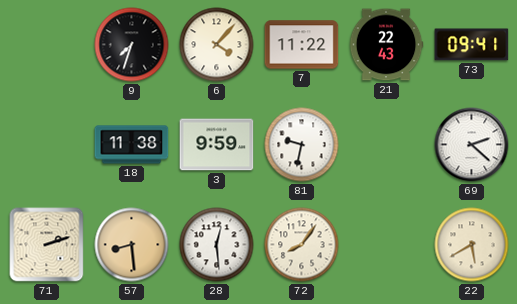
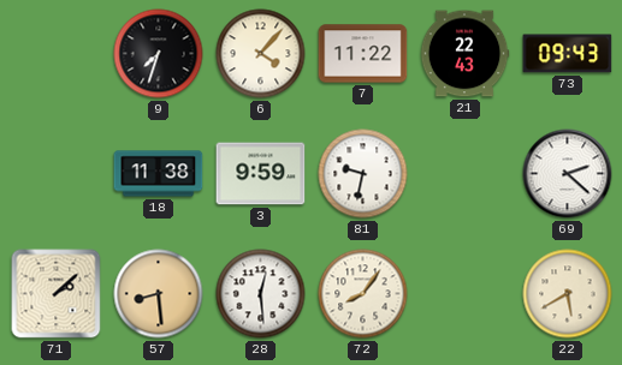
73: 09:41 -> 09:43 (568, 54)
71: 2:12 -> 2:08 (57, 294)
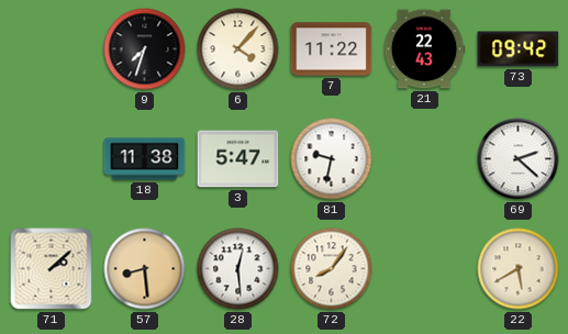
73: 09:43 -> 09:42 (519, 49)
3: 9:59 -> 5:47 (238, 159)
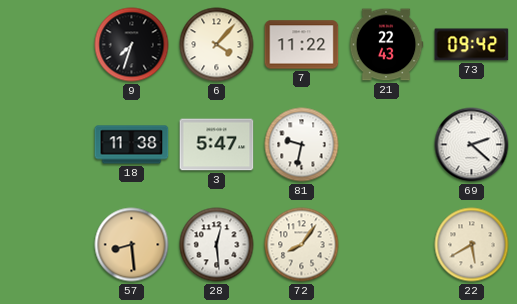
71: 2:08 -> none (52, 269)
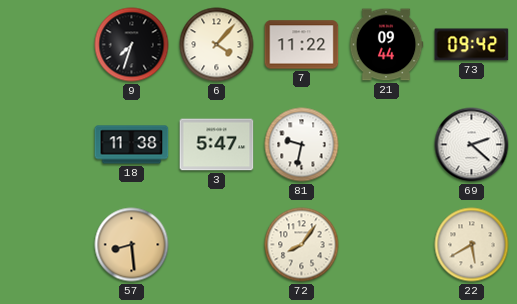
21: 22:43 -> 09:44 (386, 45)
28: 12:29 -> none (217, 245)
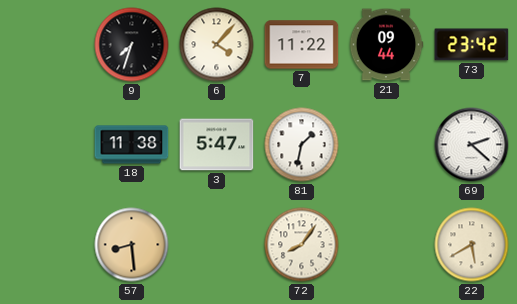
73: 09:42 -> 23:42 (472, 45)
81: 9:32 -> 1:32 (302, 145)
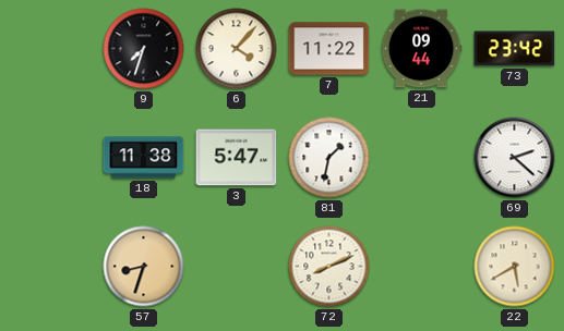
57: 8:29 -> 8:33 (144, 267)
72: 8:06 -> 8:11 (329, 267)
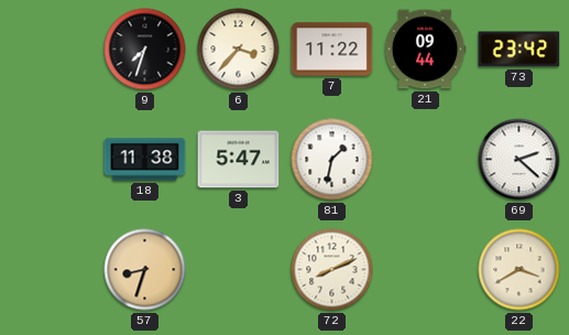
6: 4:07 -> 3:37 (239, 50)
22: 5:40 -> 3:40 (519, 270)
